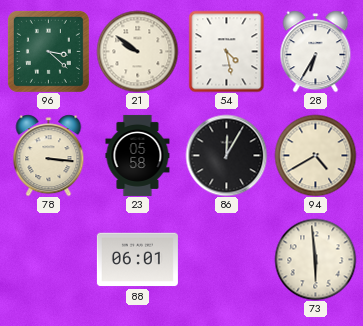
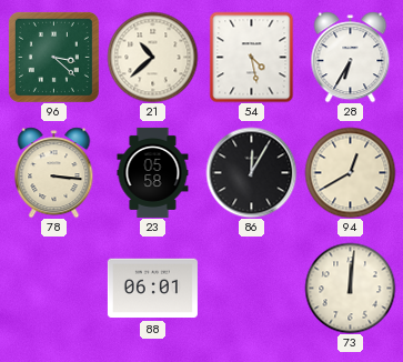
21: 9:51 -> 10:38 (152, 57)
94: 4:40 -> 12:40 (350, 172)
73: 5:59 -> 12:01 (350, 288)
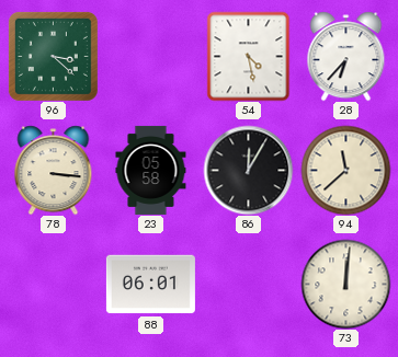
21: 10:38 -> none (152, 57)
28: 6:35 -> 6:37 (346, 56)
94: 12:40 -> 11:38 (345, 170)
